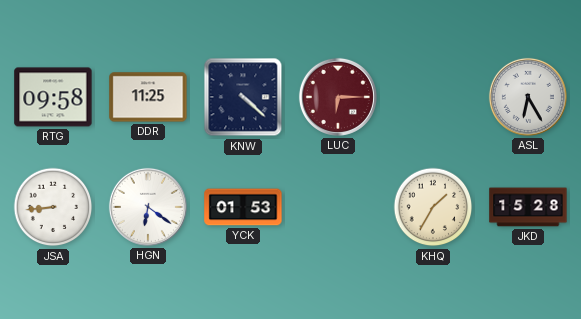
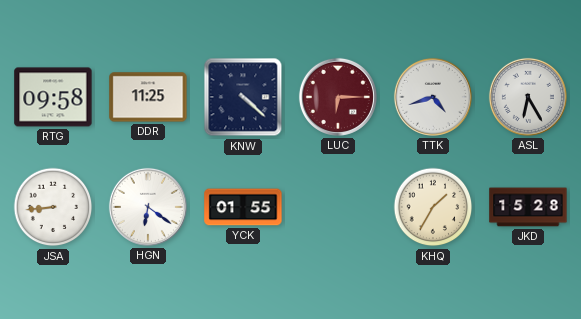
TTK: none -> 4:42 (433, 97)
YCK: 01:53 -> 01:55 (243, 207)
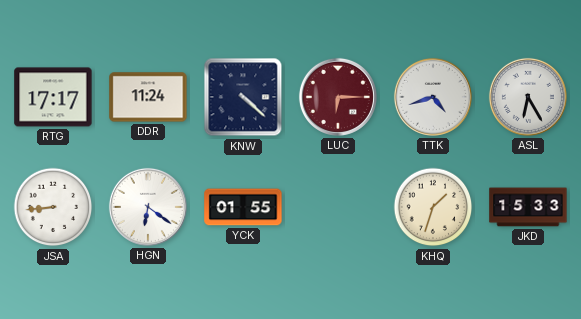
RTG: 09:58 -> 17:17 (53, 97)
DDR: 11:25 -> 11:24 (148, 97)
KHQ: 1:35 -> 1:33 (433, 207)
JKD: 15:28 -> 15:33 (528, 207)
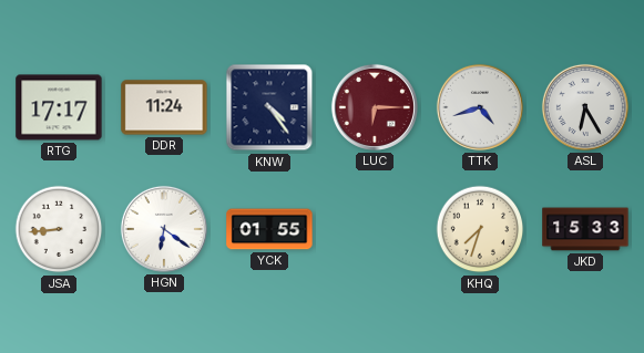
KNW: 4:22 -> 4:24 (269, 107)
KHQ: 1:33 -> 7:33 (480, 229)
